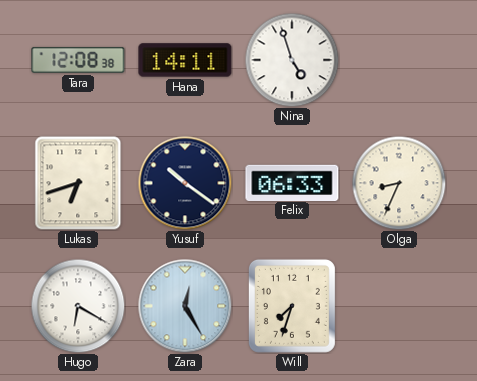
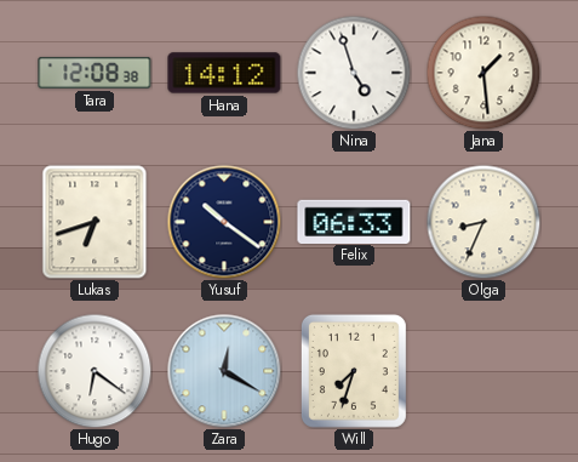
Hana: 14:11 -> 14:12 (224, 73)
Jana: none -> 1:29 (483, 73)
Hugo: 6:20 -> 6:21 (95, 371)
Zara: 12:25 -> 12:20 (224, 371)
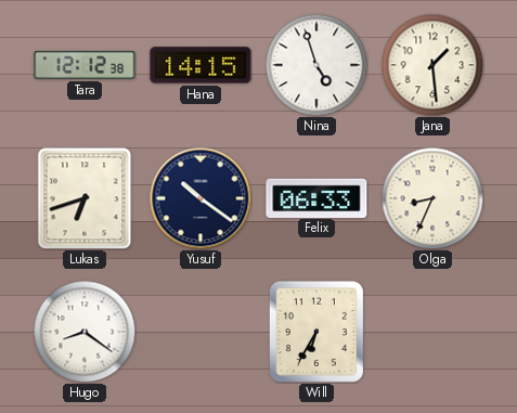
Tara: 12:08 -> 12:12 (85, 65)
Hana: 14:12 -> 14:15 (201, 65)
Hugo: 6:21 -> 8:21 (85, 332)
Zara: 12:20 -> none (224, 371)
Will: 7:33 -> 6:35 (316, 332)
